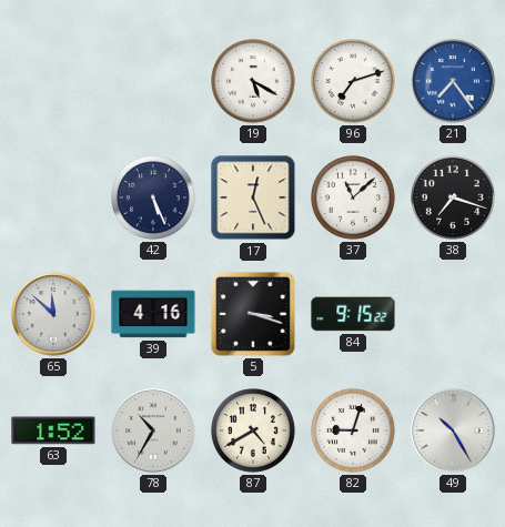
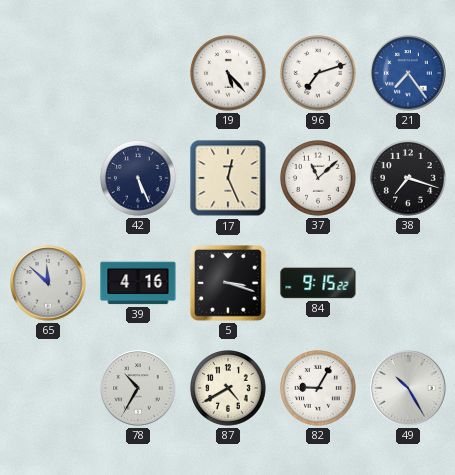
19: 5:20 -> 5:23 (229, 74)
63: 1:52 -> none (53, 430)
82: 9:03 -> 9:05 (319, 389)
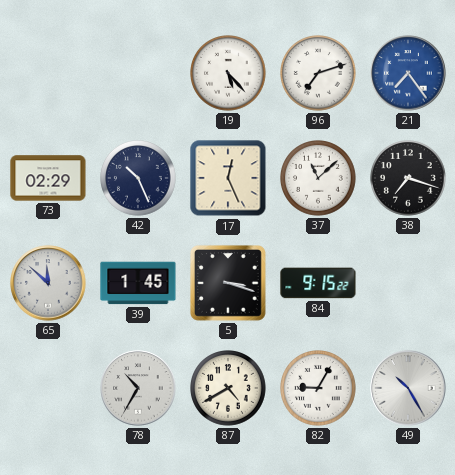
73: none -> 02:29 (48, 178)
42: 5:26 -> 10:26 (139, 179)
39: 4:16 -> 1:45 (138, 283)
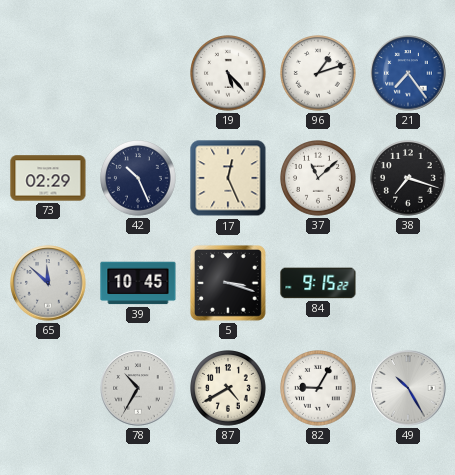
96: 7:12 -> 1:12 (319, 74)
39: 1:45 -> 10:45 (138, 283)
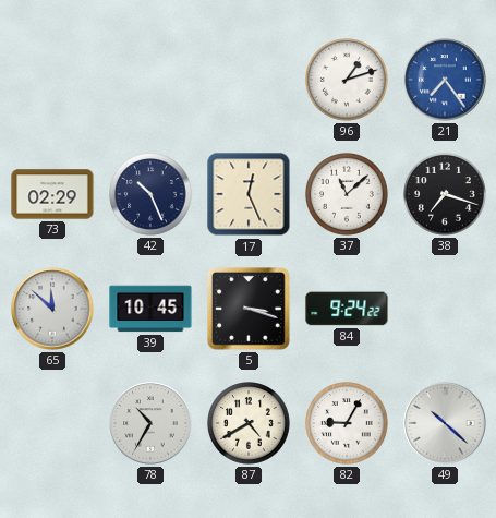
19: 5:23 -> none (229, 74)
84: 9:15 -> 9:24 (347, 309)
49: 10:25 -> 10:22 (445, 423)
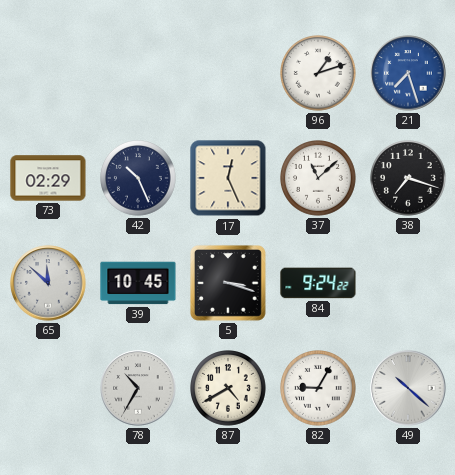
21: 7:24 -> 7:27 (408, 73)
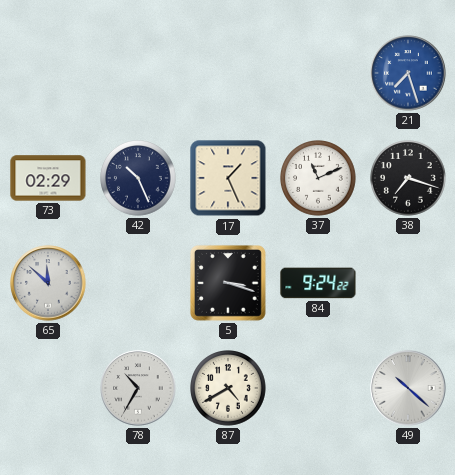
96: 1:12 -> none (319, 74)
17: 12:26 -> 1:26 (228, 178)
37: 11:08 -> 11:11 (319, 179)
39: 10:45 -> none (138, 283)
82: 9:05 -> none (319, 389)
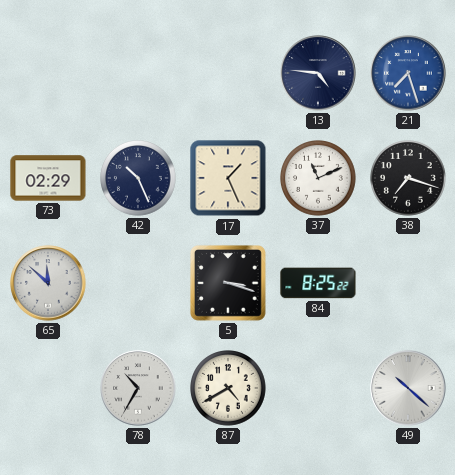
13: none -> 4:46 (318, 73)
84: 9:24 -> 8:25 (318, 283)
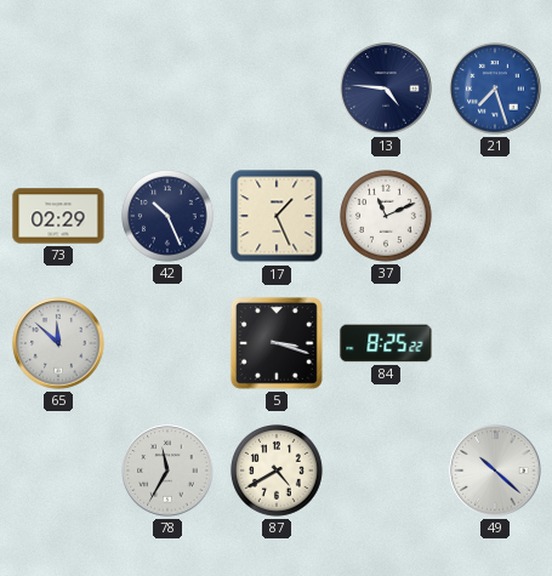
38: 7:18 -> none (409, 179)
78: 10:35 -> 11:35 (167, 471)
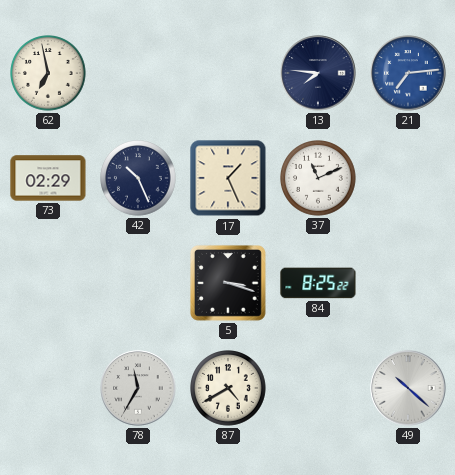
62: none -> 6:58 (49, 74)
13: 4:46 -> 7:46 (318, 73)
21: 7:27 -> 7:14 (408, 73)
65: 11:52 -> none (58, 343)
